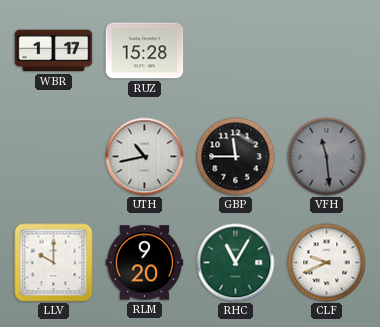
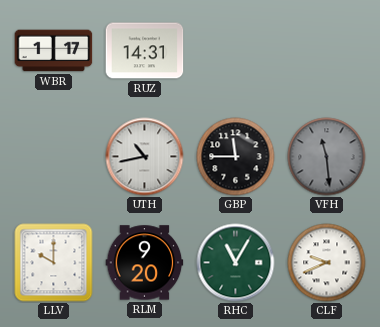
RUZ: 15:28 -> 14:31 (145, 51)
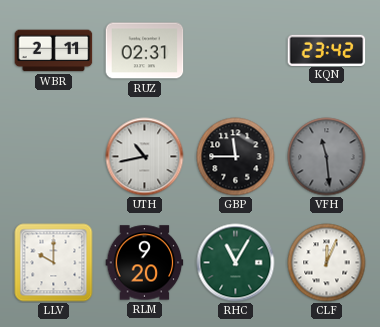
WBR: 1:17 -> 2:11 (54, 51)
RUZ: 14:31 -> 02:31 (145, 51)
KQN: none -> 23:42 (327, 50)
CLF: 9:41 -> 12:04 (327, 263)
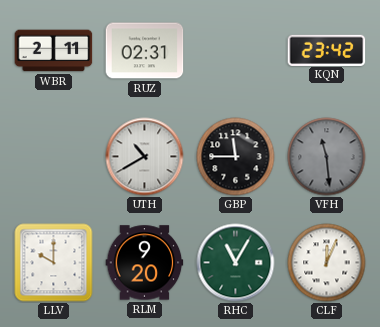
UTH: 10:43 -> 10:40 (145, 157)
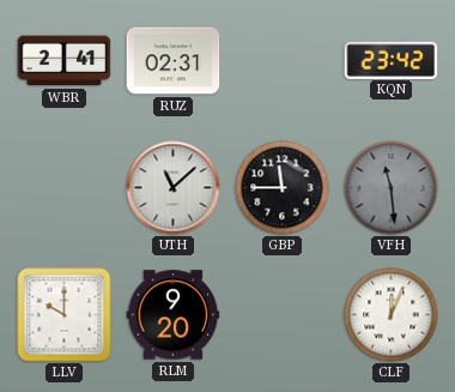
WBR: 2:11 -> 2:41 (65, 61)
UTH: 10:40 -> 11:08 (174, 188)
RHC: 11:05 -> none (236, 263)
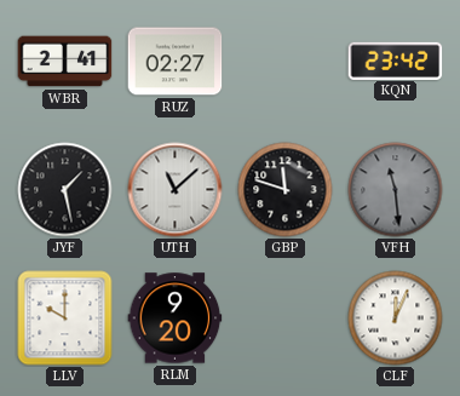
RUZ: 02:31 -> 02:27 (176, 62)
JYF: none -> 1:28 (65, 190)
GBP: 11:45 -> 11:48 (286, 190)
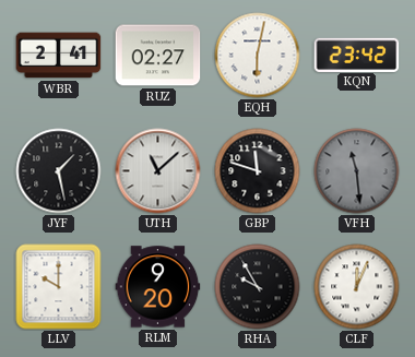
EQH: none -> 6:02 (258, 56)
RHA: none -> 9:55 (258, 287)
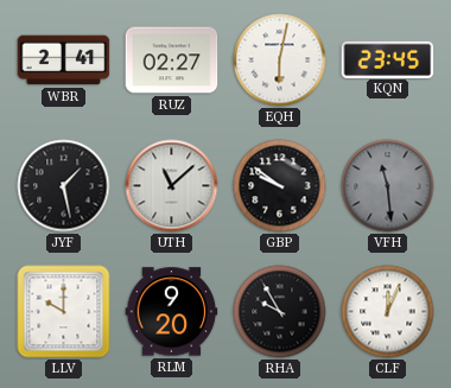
KQN: 23:42 -> 23:45 (388, 59)
GBP: 11:48 -> 9:51 (280, 186)
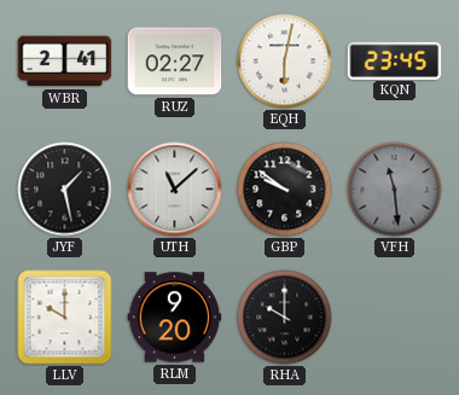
RHA: 9:55 -> 10:00 (285, 318)
CLF: 12:04 -> none (388, 312)
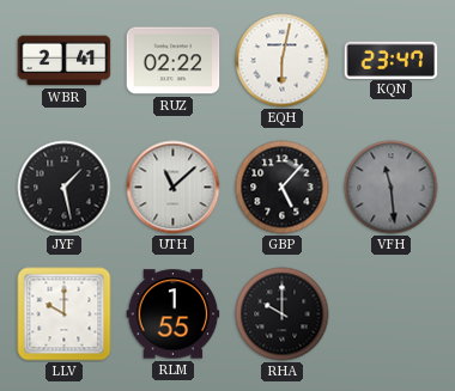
RUZ: 02:27 -> 02:22 (174, 61)
KQN: 23:45 -> 23:47 (392, 60)
GBP: 9:51 -> 5:07 (283, 188)
RLM: 9:20 -> 1:55 (174, 314)
